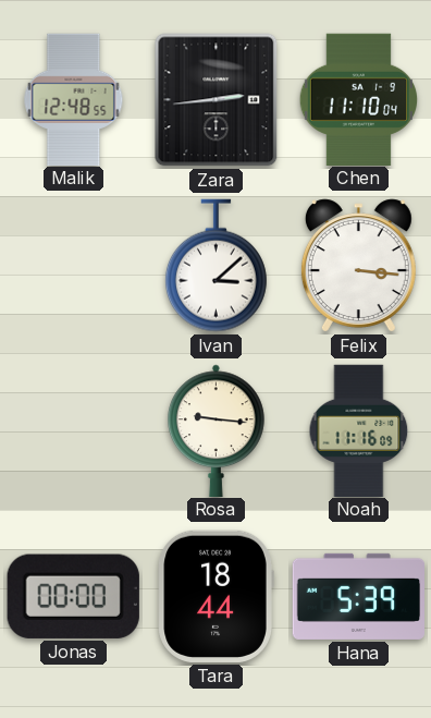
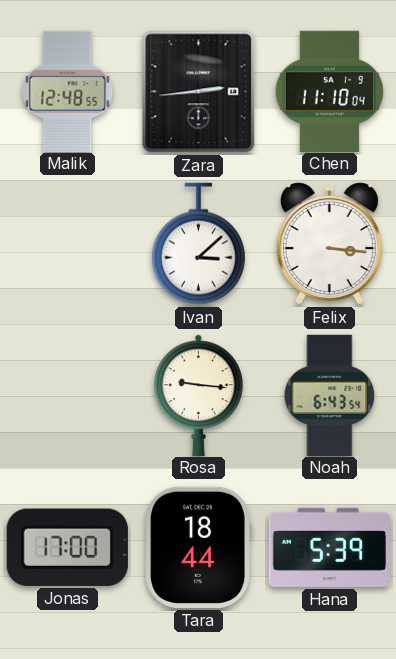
Noah: 11:16 -> 6:43 (330, 395)
Jonas: 00:00 -> 17:00 (67, 547)
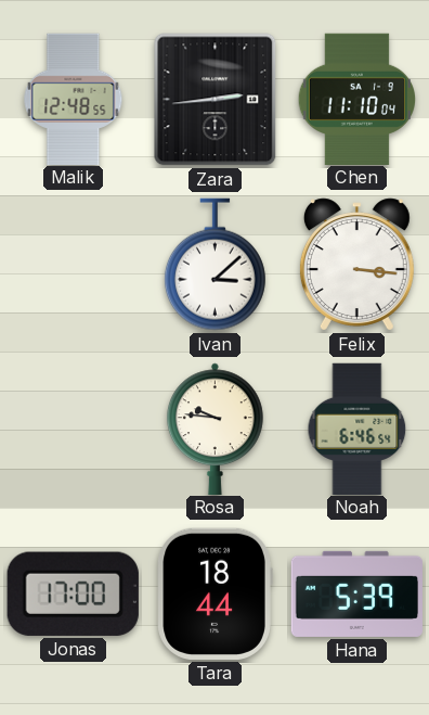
Rosa: 9:16 -> 9:46 (216, 429)
Noah: 6:43 -> 6:46 (357, 429)
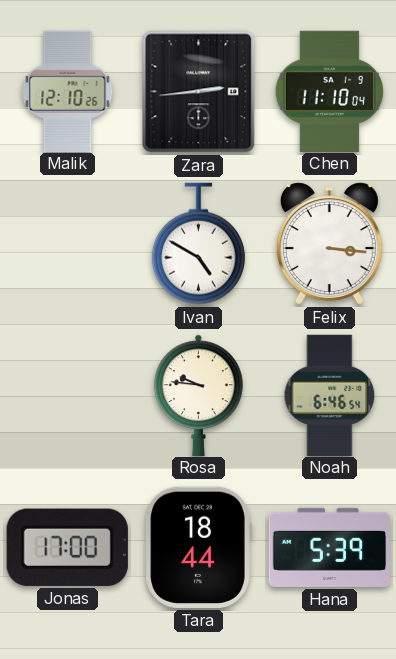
Malik: 12:48 -> 12:10 (68, 91)
Ivan: 3:08 -> 4:50 (198, 244)
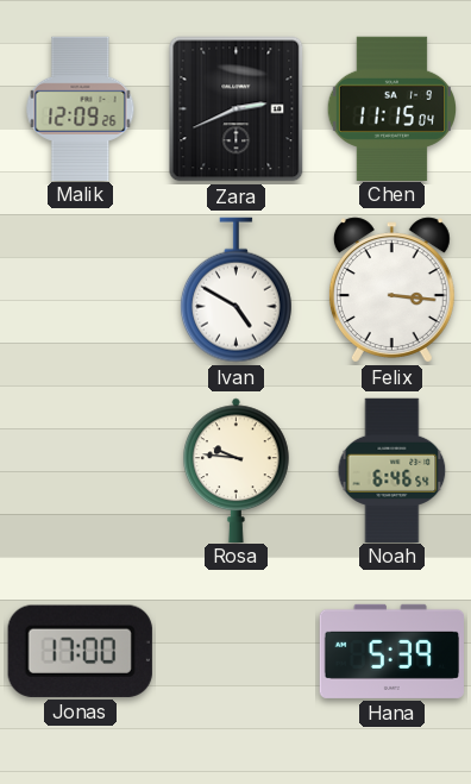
Malik: 12:10 -> 12:09 (81, 108)
Zara: 2:44 -> 2:41 (237, 109)
Chen: 11:10 -> 11:15 (391, 108)
Tara: 18:44 -> none (198, 547)
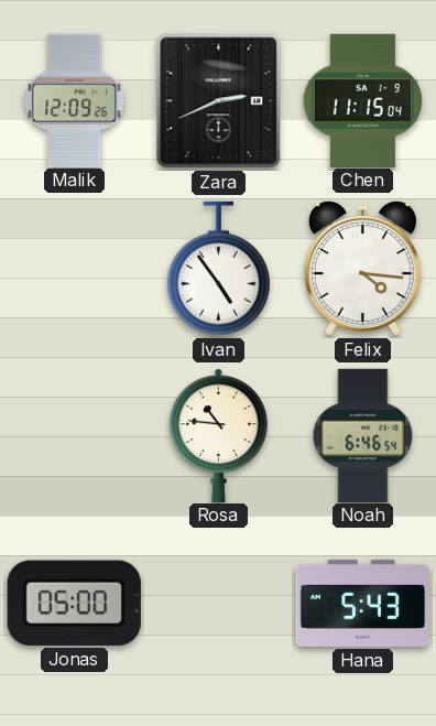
Ivan: 4:50 -> 4:54 (218, 269)
Felix: 3:16 -> 4:16 (362, 269)
Rosa: 9:46 -> 10:46 (219, 435)
Jonas: 17:00 -> 05:00 (74, 603)
Hana: 5:39 -> 5:43 (362, 603)
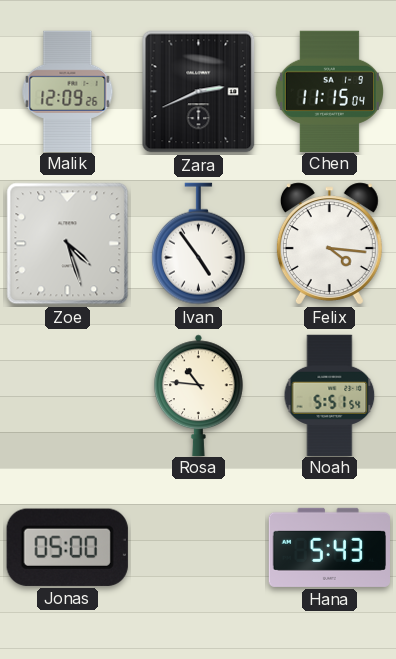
Zoe: none -> 4:27 (68, 244)
Noah: 6:46 -> 5:51 (330, 395)
